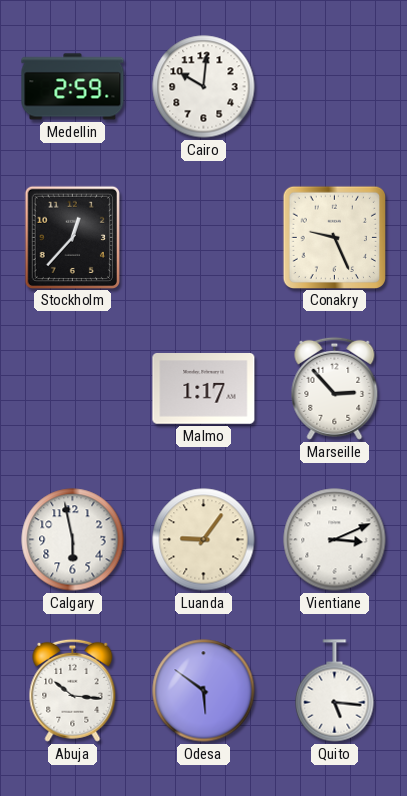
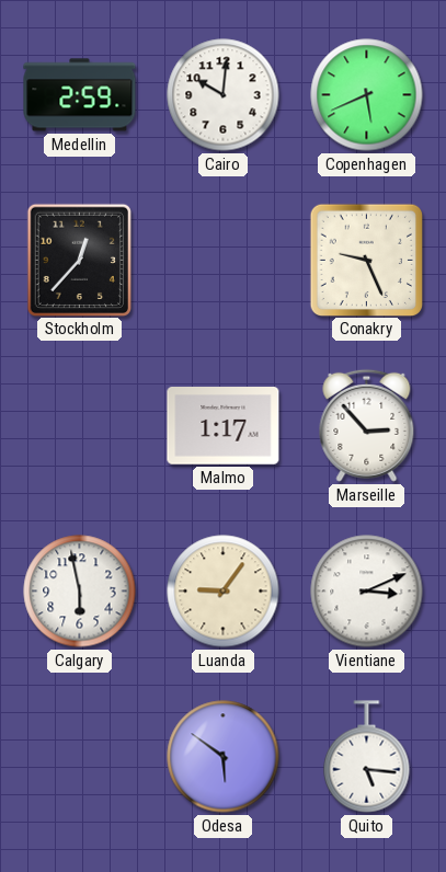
Copenhagen: none -> 5:41 (367, 95)
Abuja: 10:16 -> none (73, 690)
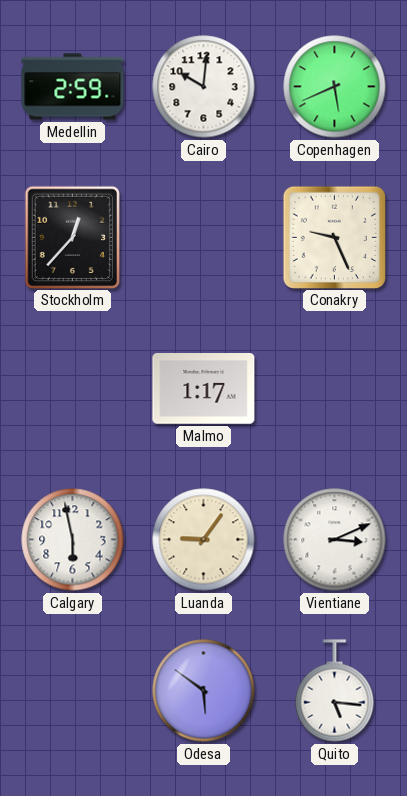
Marseille: 2:53 -> none (367, 425)
